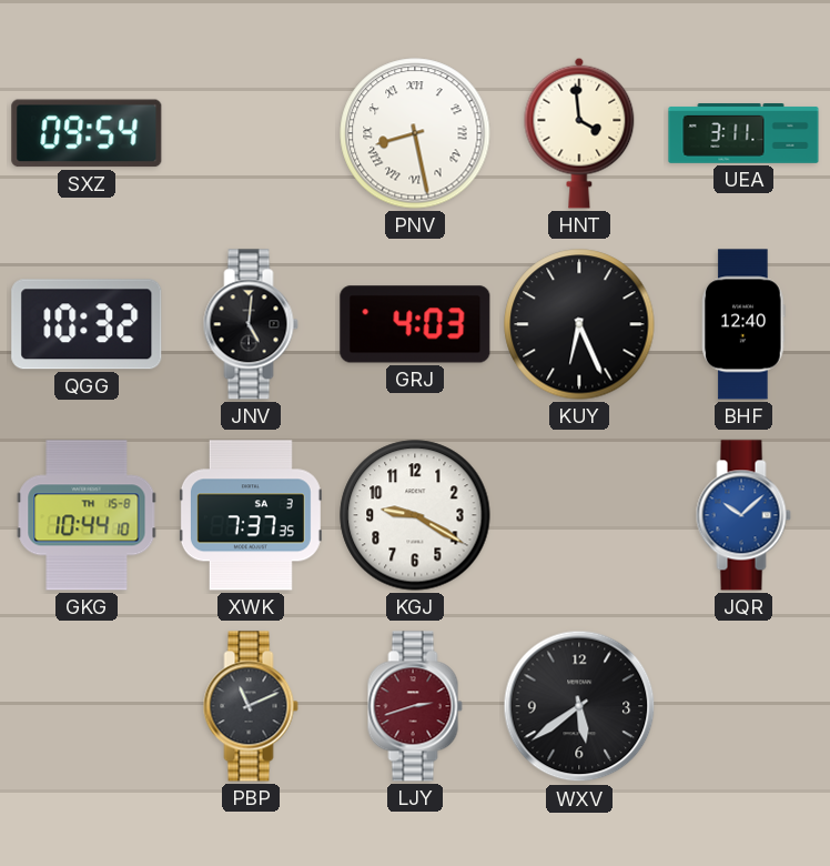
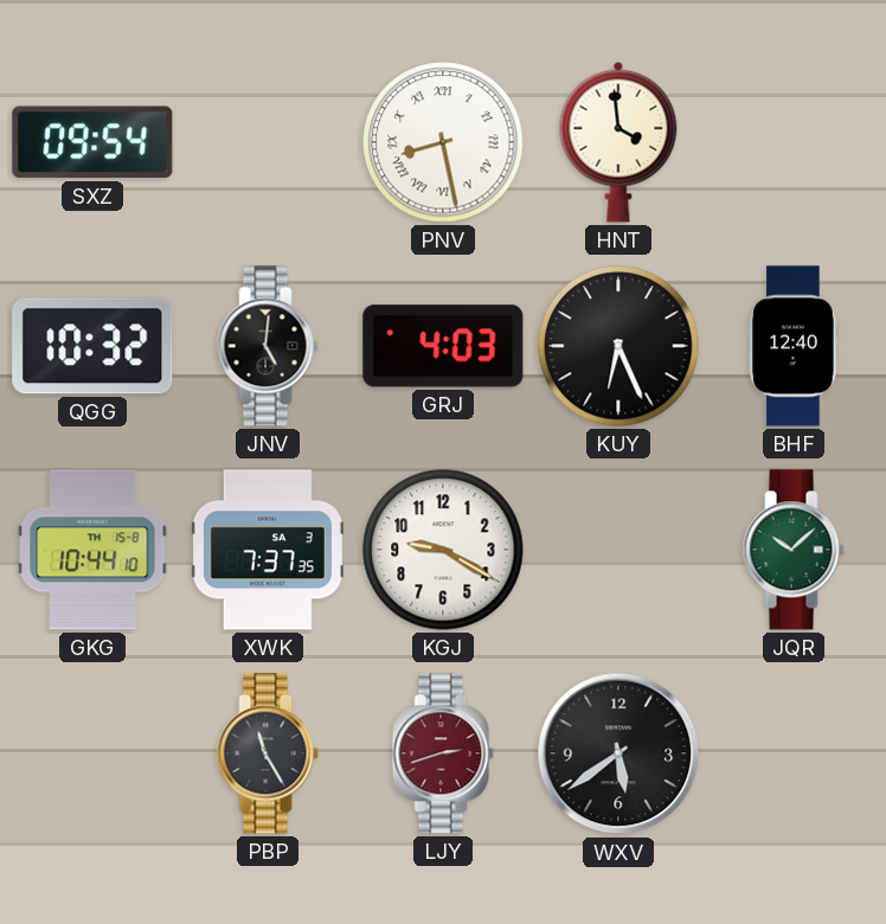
UEA: 3:11 -> none (743, 133)
JQR dial: blue -> green (794, 550)
PBP: 11:11 -> 11:25 (268, 753)
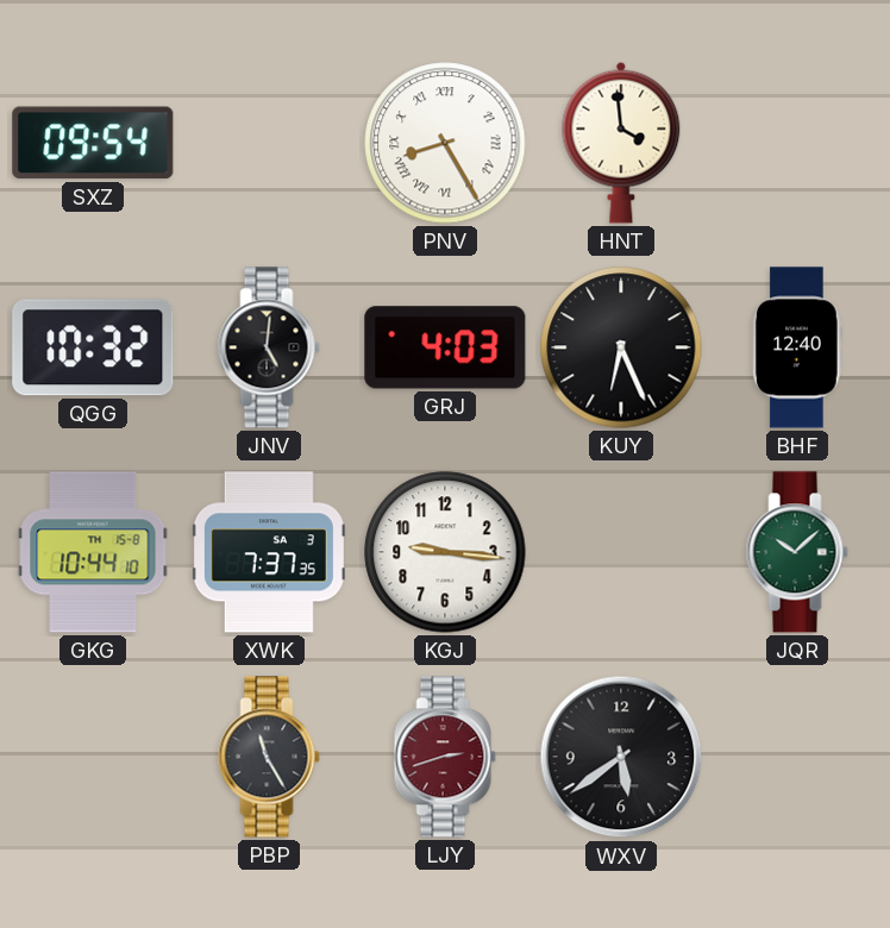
PNV: 8:28 -> 8:25 (445, 143)
KGJ: 9:20 -> 9:16 (445, 552)
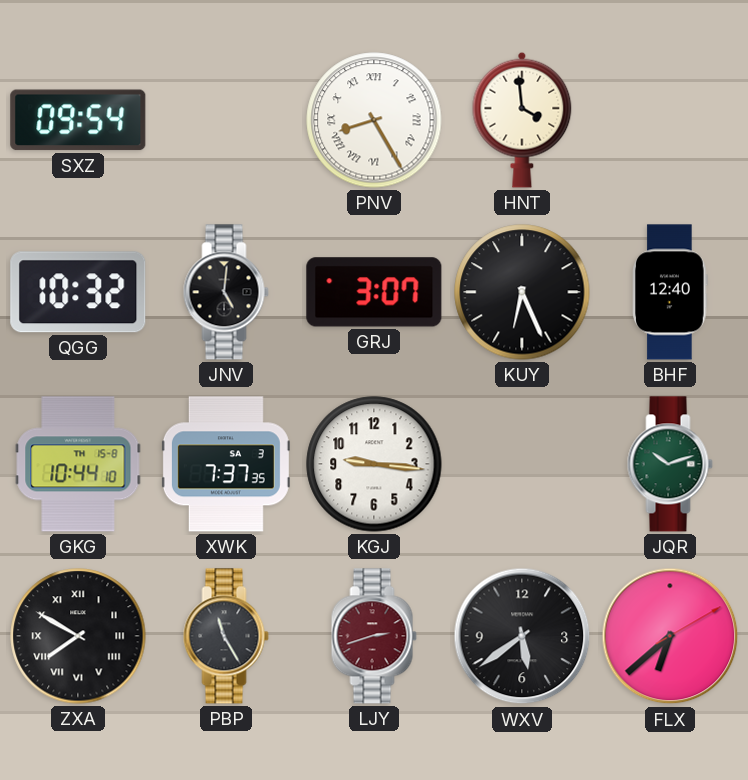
GRJ: 4:03 -> 3:07 (374, 292)
JQR: 10:08 -> 10:12 (670, 464)
ZXA: none -> 7:50 (78, 636)
FLX: none -> 6:38 (670, 636)
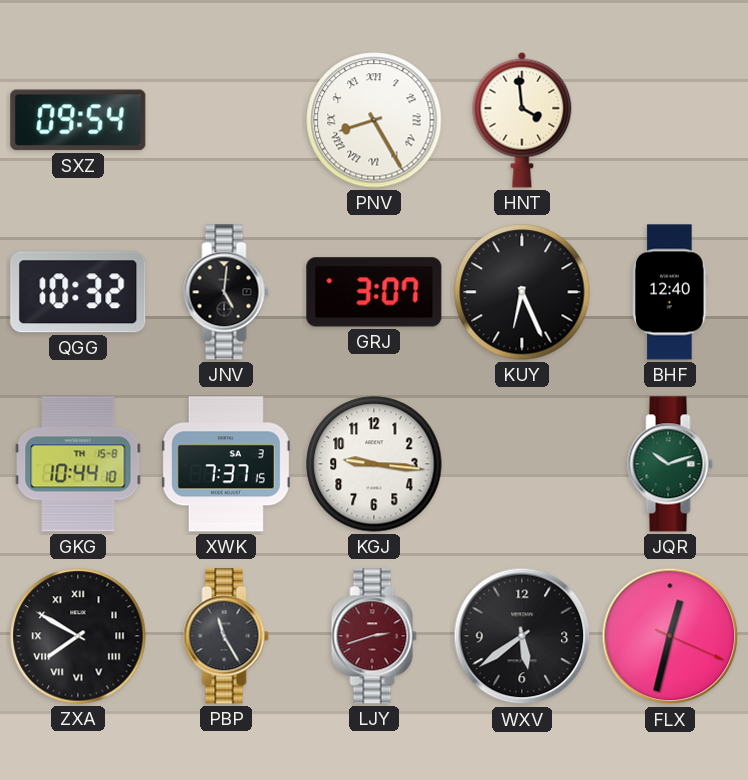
XWK: 7:37:35 -> 7:37:15 (226, 464)
FLX: 6:38 -> 12:32 (670, 636)
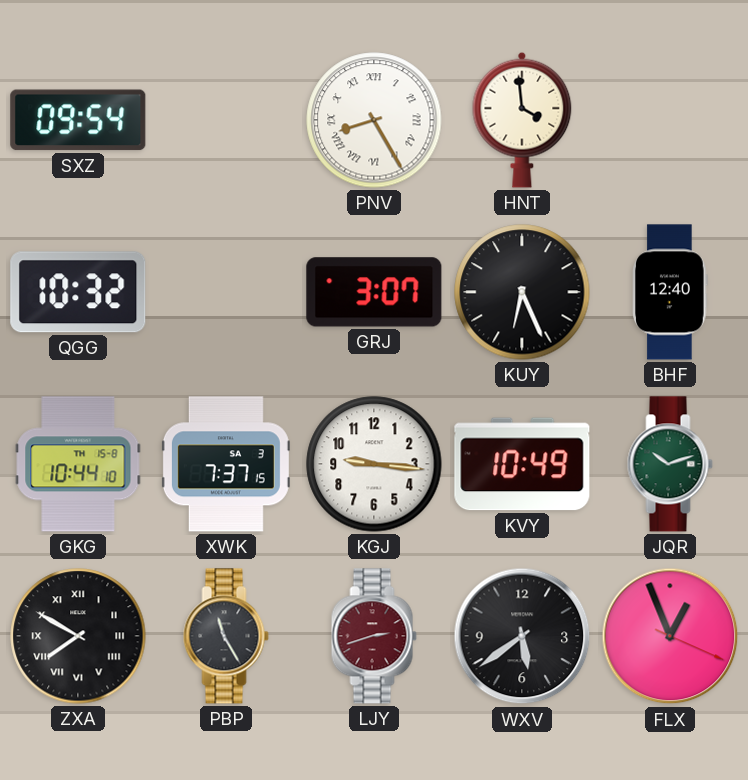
JNV: 5:01 -> none (226, 292)
KVY: none -> 10:49 (522, 464)
FLX: 12:32 -> 12:56 (670, 636)
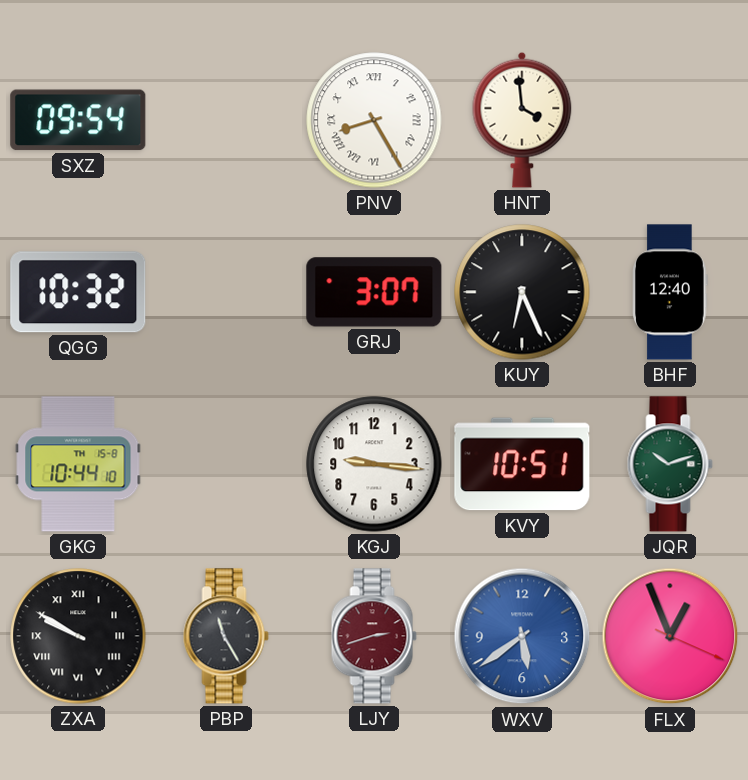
XWK: 7:37 -> none (226, 464)
KVY: 10:49 -> 10:51 (522, 464)
ZXA: 7:50 -> 9:50 (78, 636)
WXV dial: black -> blue (522, 636)
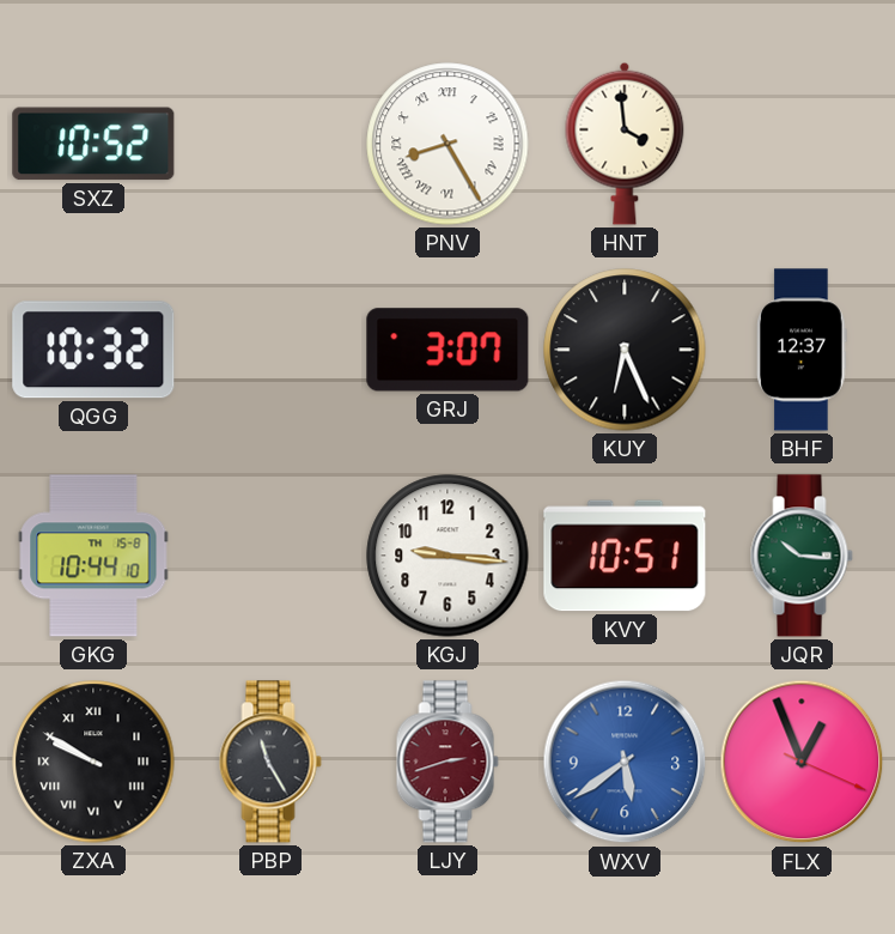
SXZ: 09:54 -> 10:52 (93, 144)
BHF: 12:40 -> 12:37 (802, 350)
JQR: 10:12 -> 10:16 (802, 556)
